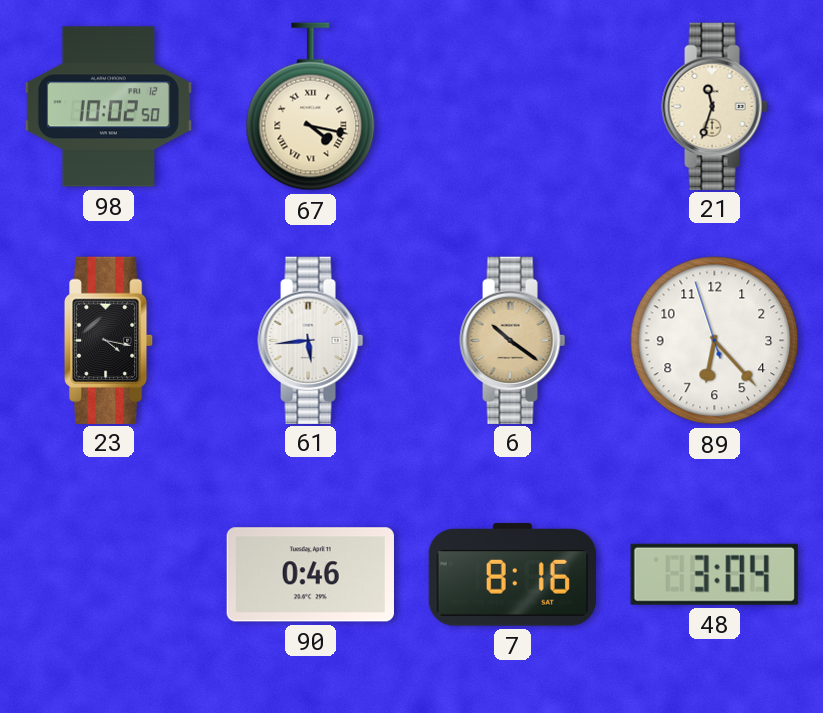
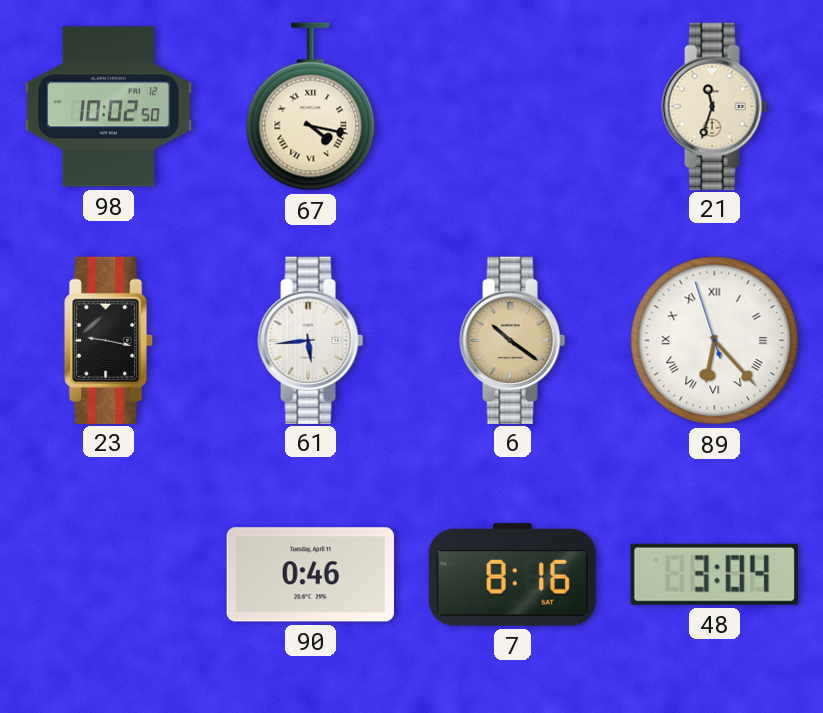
23: 4:17 -> 9:17 (109, 340)
89 numerals: Arabic -> Roman (715, 341)
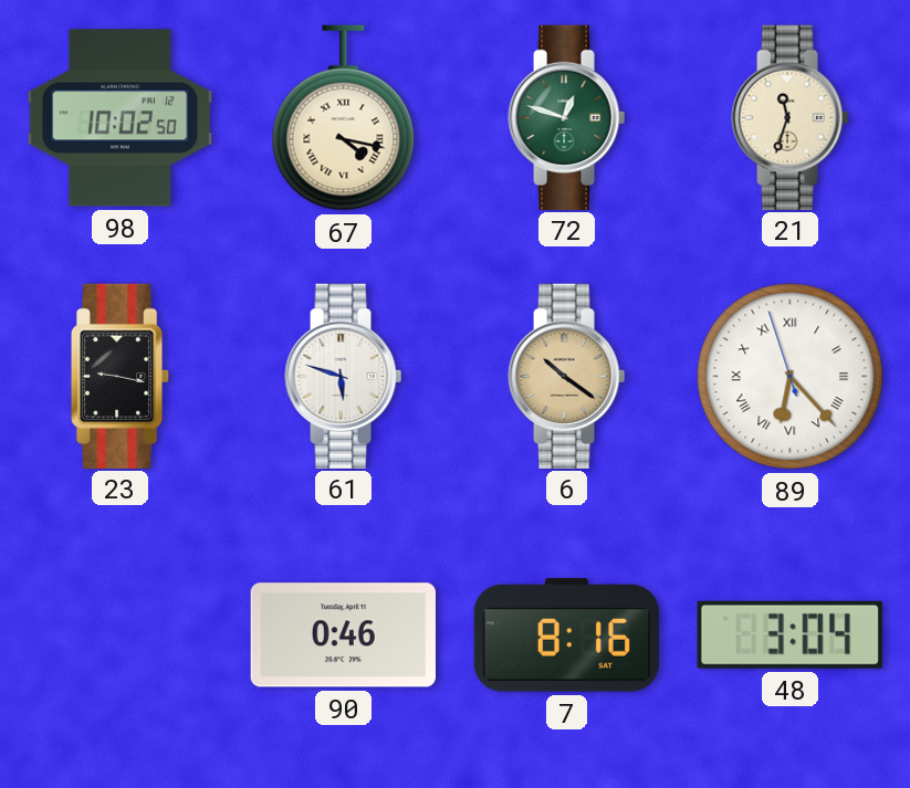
72: none -> 12:48 (567, 117)
61: 5:44 -> 5:48 (344, 376)
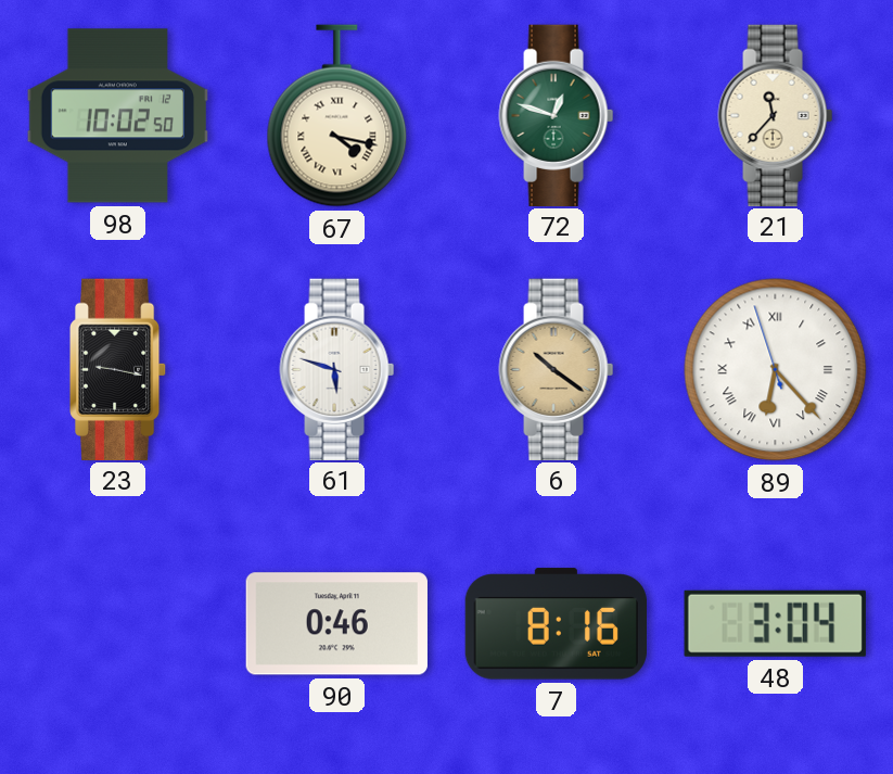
21: 11:33 -> 11:37 (776, 115)
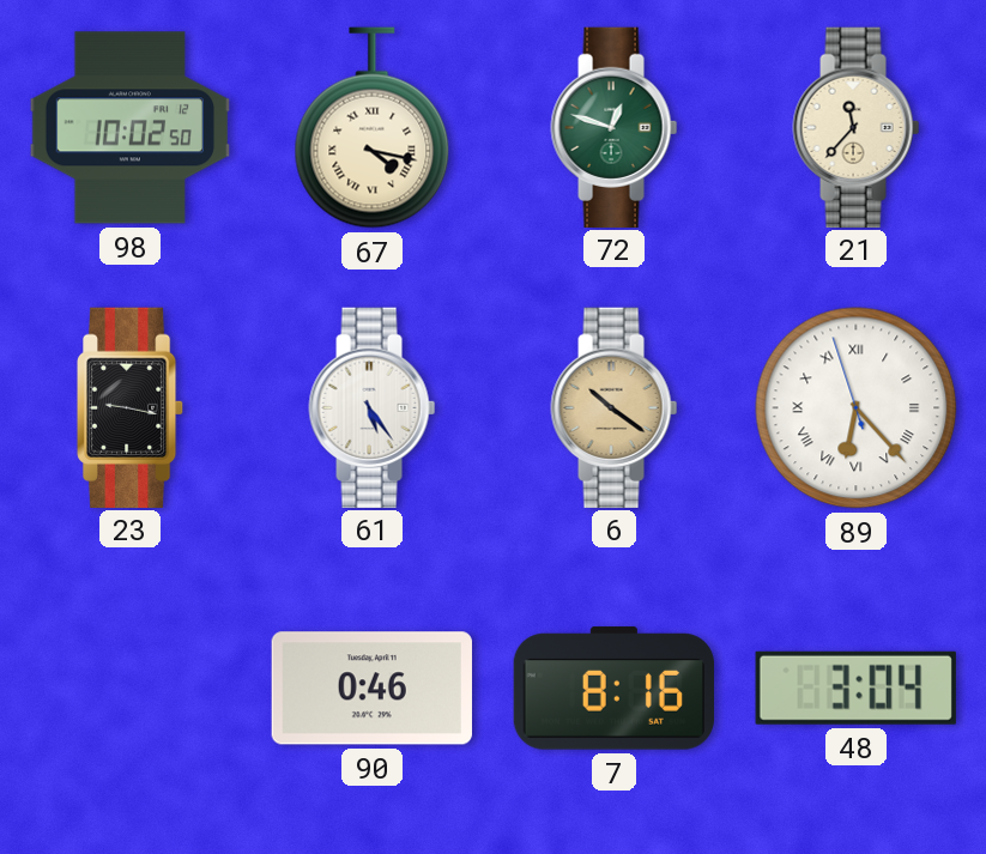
61: 5:48 -> 5:24 (373, 407)
